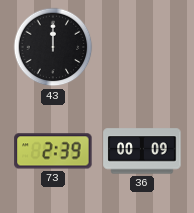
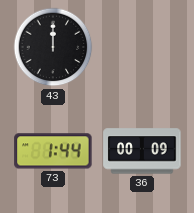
73: 2:39 -> 1:44 (53, 151)
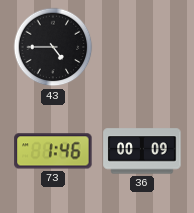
43: 12:00 -> 4:45 (53, 47)
73: 1:44 -> 1:46 (53, 151)
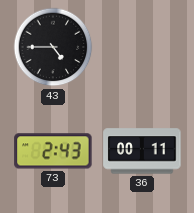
73: 1:46 -> 2:43 (53, 151)
36: 00:09 -> 00:11 (142, 151)
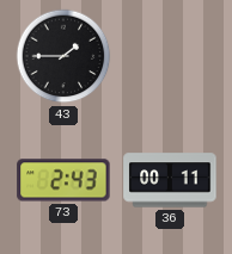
43: 4:45 -> 1:45 (63, 56)
